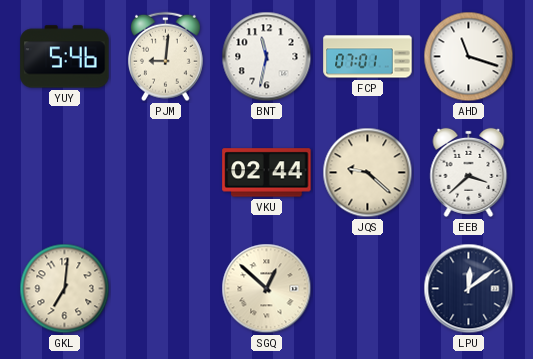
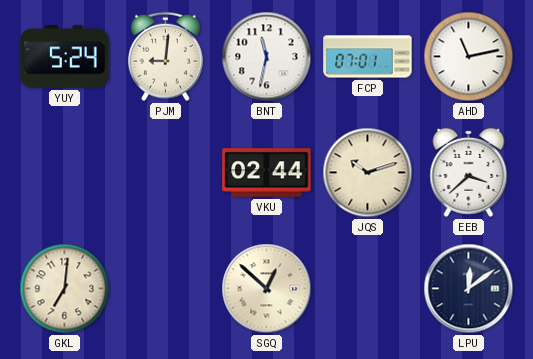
YUY: 5:46 -> 5:24 (65, 57)
AHD: 11:18 -> 11:13 (469, 57)
JQS: 9:22 -> 10:12 (368, 173)
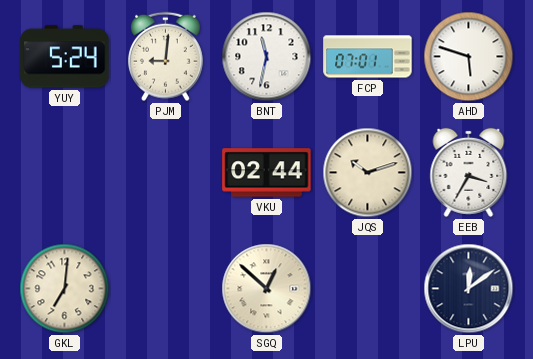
AHD: 11:13 -> 5:48 (469, 57)
EEB: 3:38 -> 3:35 (469, 172)
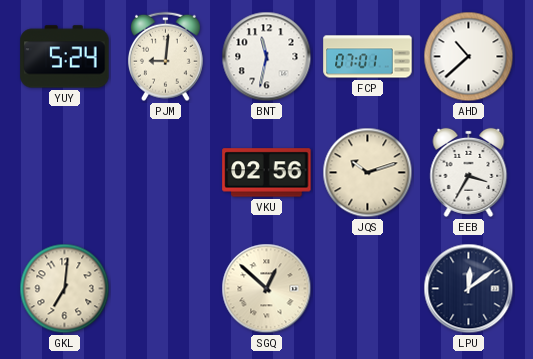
AHD: 5:48 -> 10:38 (469, 57)
VKU: 02:44 -> 02:56 (267, 173)
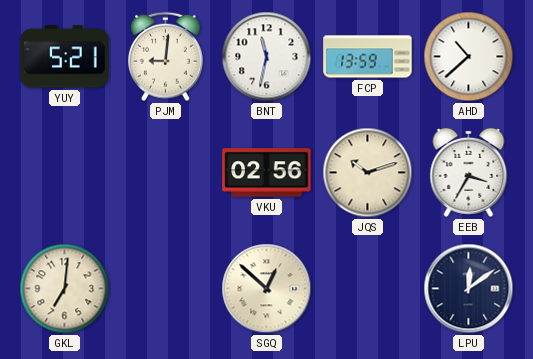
YUY: 5:24 -> 5:21 (65, 57)
FCP: 07:01 -> 13:59 (368, 57)
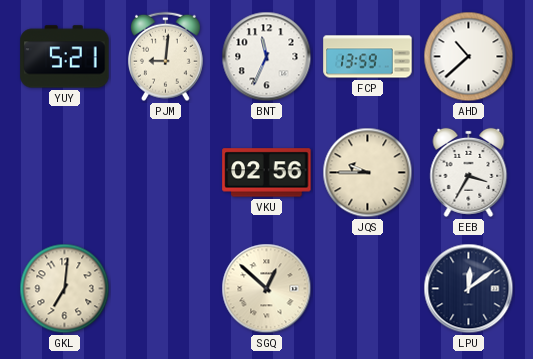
BNT: 11:32 -> 11:34 (267, 57)
JQS: 10:12 -> 9:45 (368, 173)
